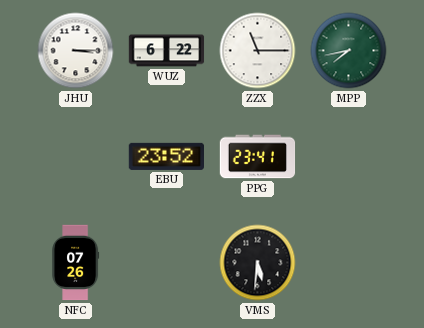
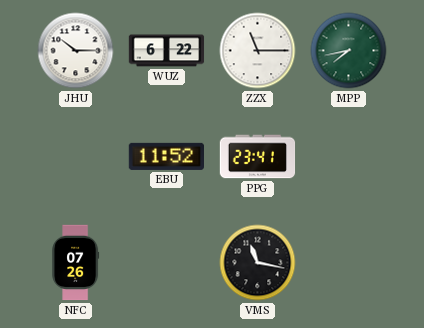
JHU: 3:15 -> 10:15 (76, 51)
EBU: 23:52 -> 11:52 (166, 156)
VMS: 5:31 -> 11:17 (258, 263)
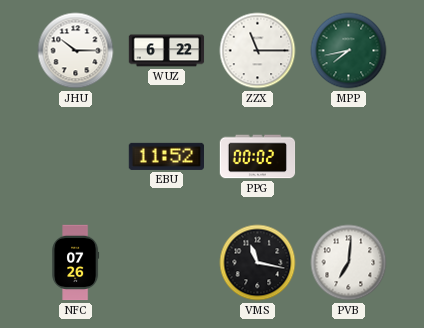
PPG: 23:41 -> 00:02 (258, 157)
PVB: none -> 7:01 (349, 263)
